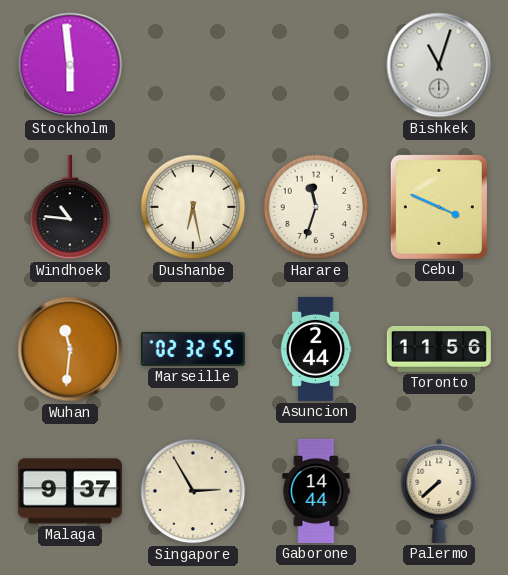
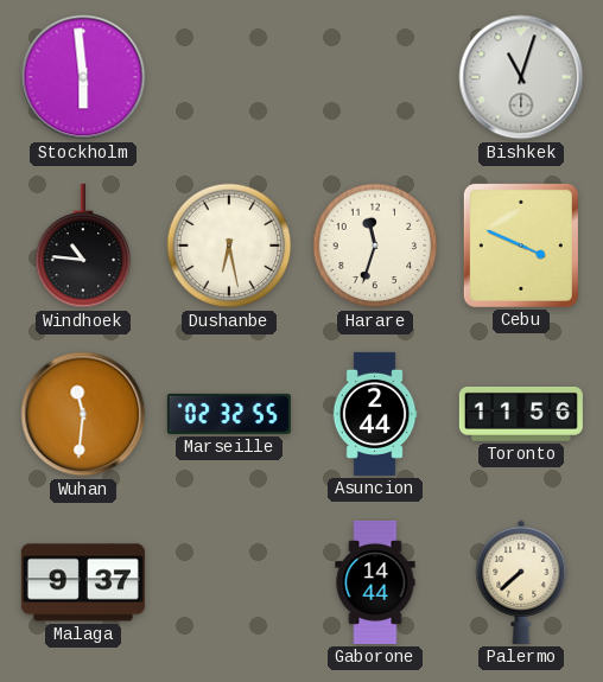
Singapore: 2:55 -> none (193, 491)
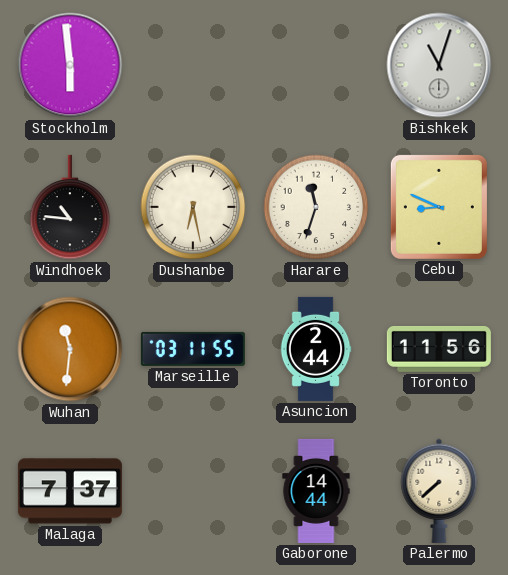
Cebu: 3:49 -> 8:49 (439, 207)
Marseille: 02:32 -> 03:11 (193, 349)
Malaga: 9:37 -> 7:37 (70, 491)
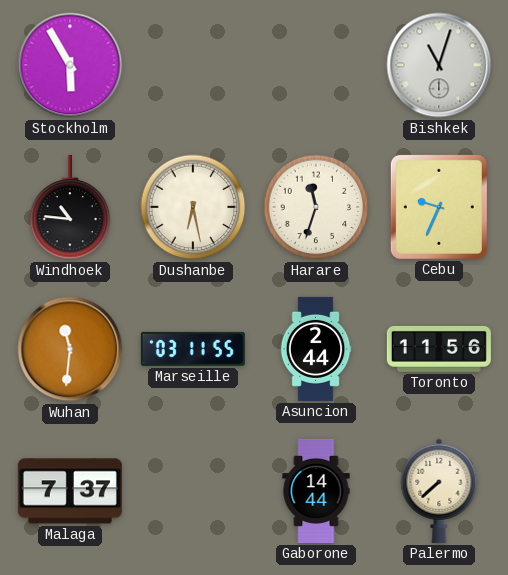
Stockholm: 5:59 -> 5:55 (70, 65)
Cebu: 8:49 -> 9:34 (439, 207)
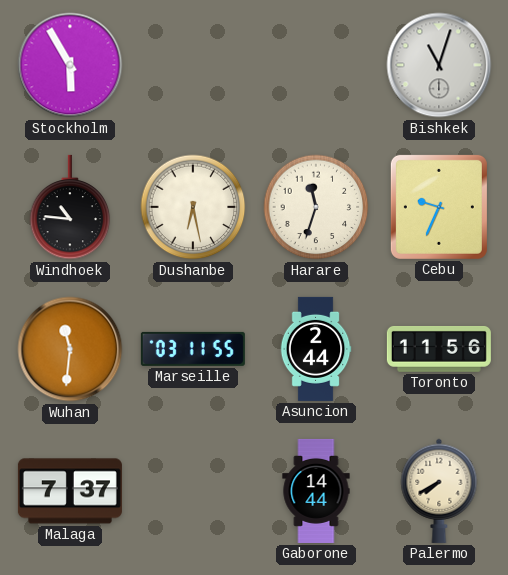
Palermo: 7:38 -> 7:40 (439, 491)
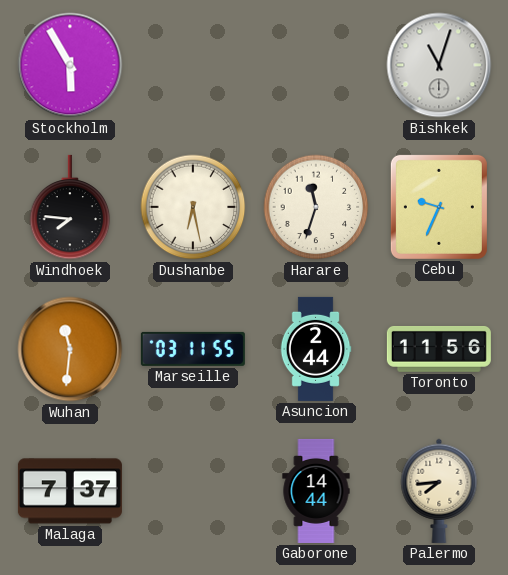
Windhoek: 10:46 -> 7:46 (70, 207)
Palermo: 7:40 -> 7:44 (439, 491)
